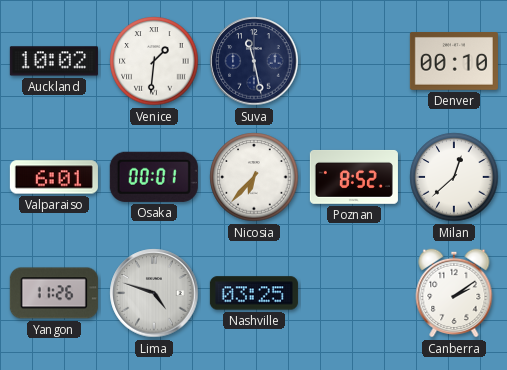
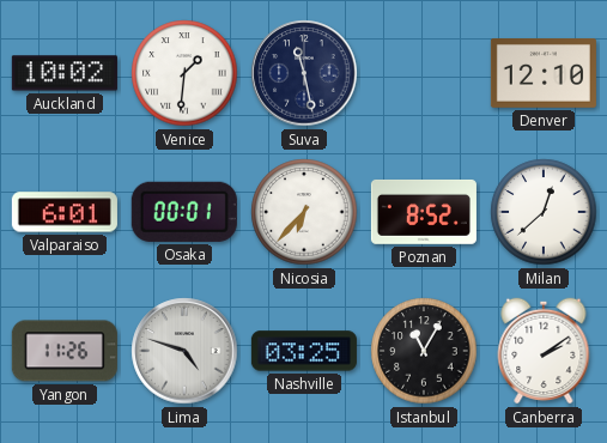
Denver: 00:10 -> 12:10 (544, 74)
Istanbul: none -> 11:05 (424, 351)
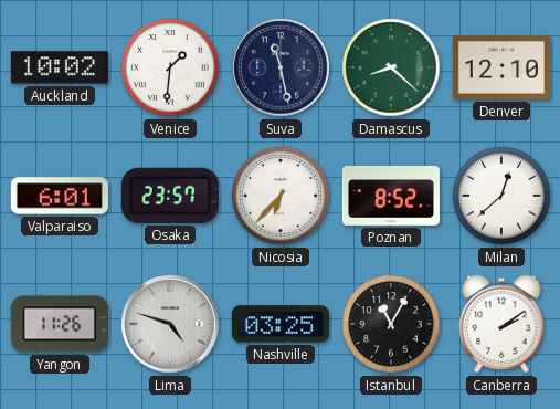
Damascus: none -> 8:22 (391, 67)
Osaka: 00:01 -> 23:57 (170, 196)
